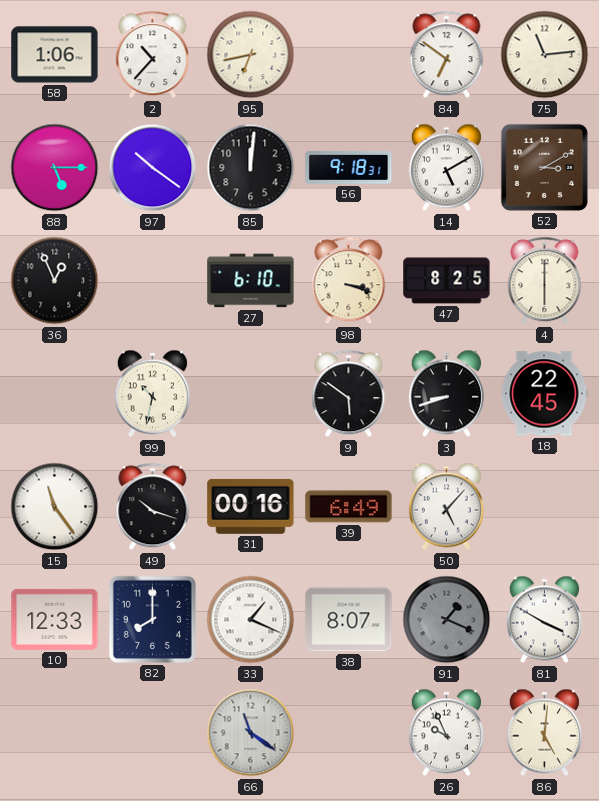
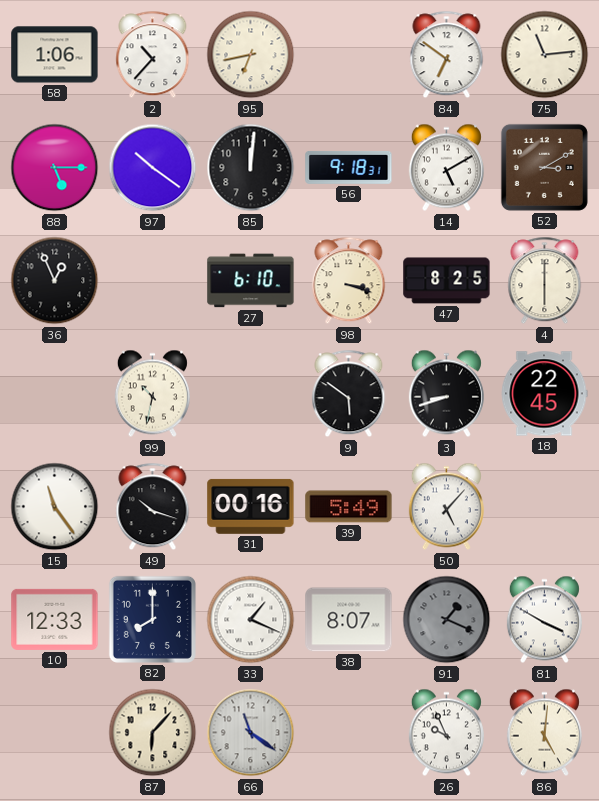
39: 6:49 -> 5:49 (349, 507)
87: none -> 6:07 (153, 733)
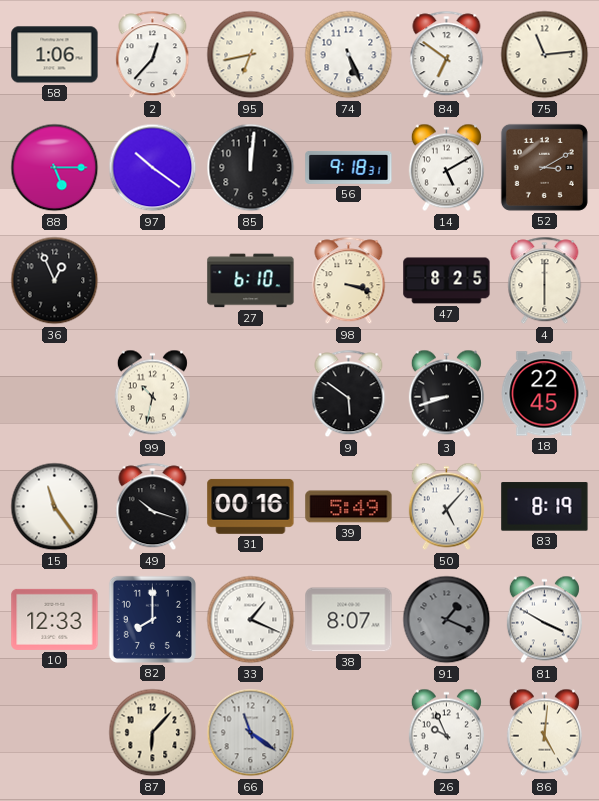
2: 10:37 -> 12:37 (153, 55)
74: none -> 5:26 (349, 55)
83: none -> 8:19 (545, 507)
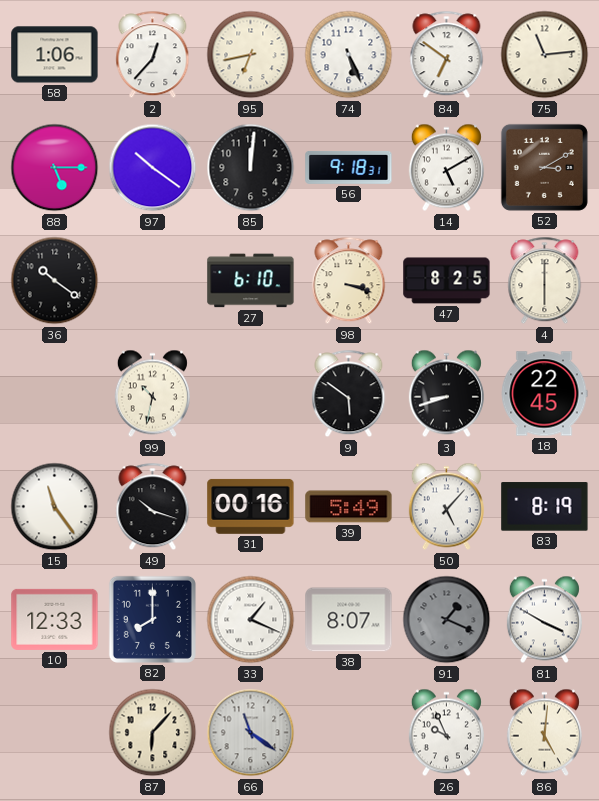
36: 12:56 -> 10:21 (55, 281)
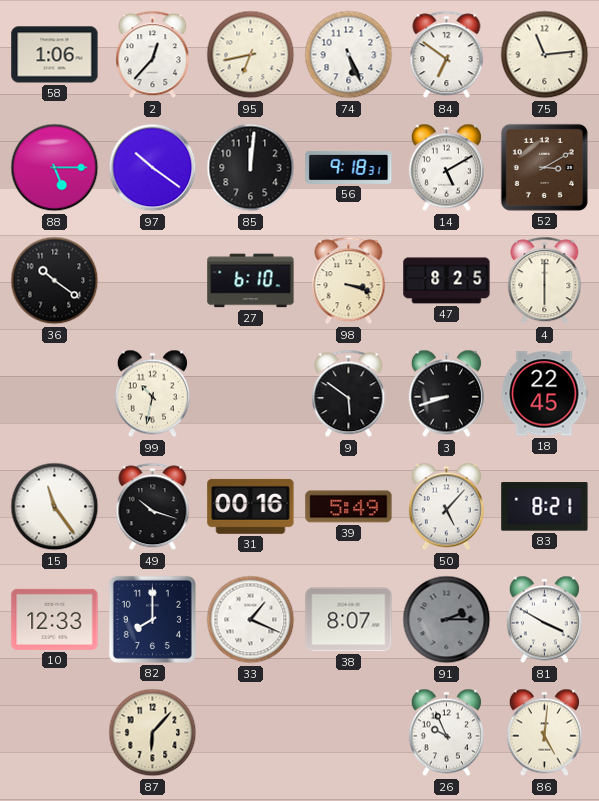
83: 8:19 -> 8:21 (545, 507)
91: 1:19 -> 2:15 (447, 620)
66: 11:21 -> none (251, 733)
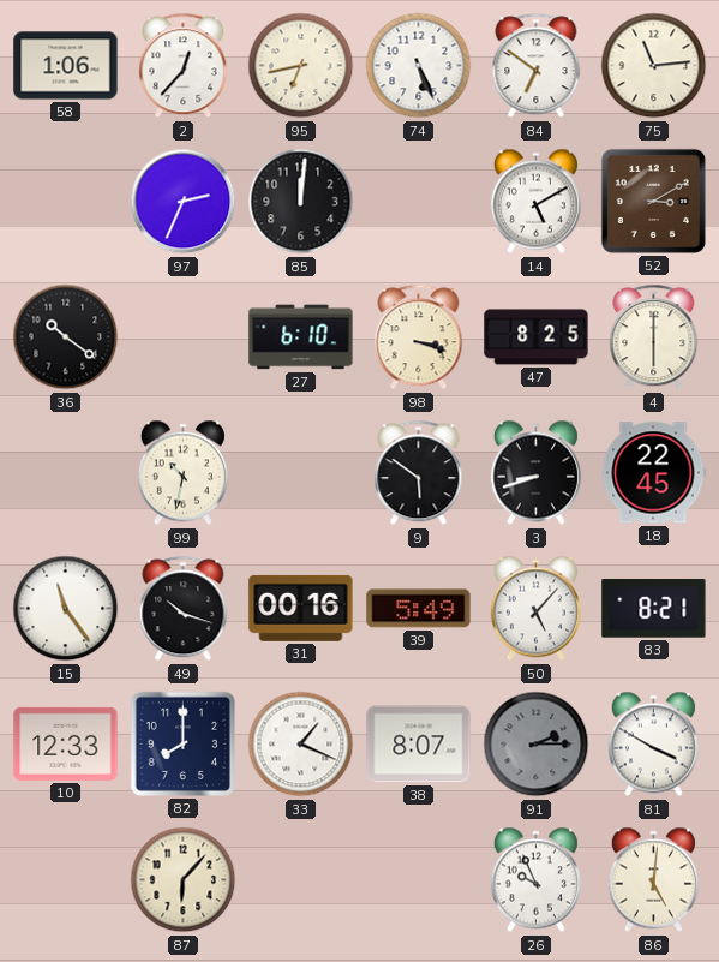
88: 5:15 -> none (55, 168)
97: 10:21 -> 2:34 (184, 202)
56: 9:18 -> none (349, 168)
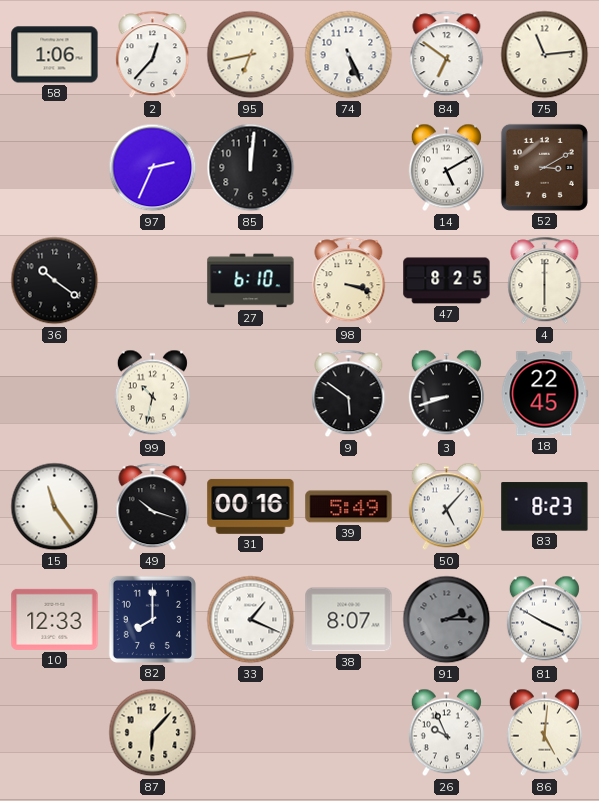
83: 8:21 -> 8:23 (545, 507)
